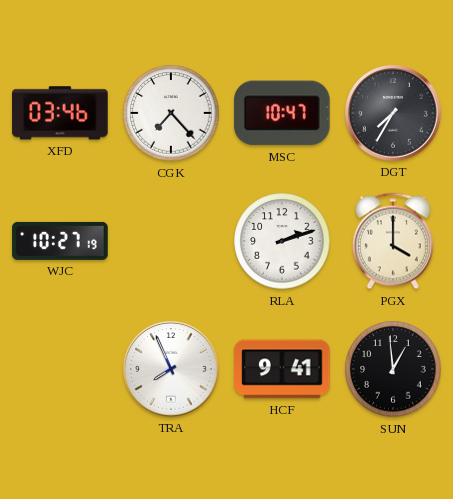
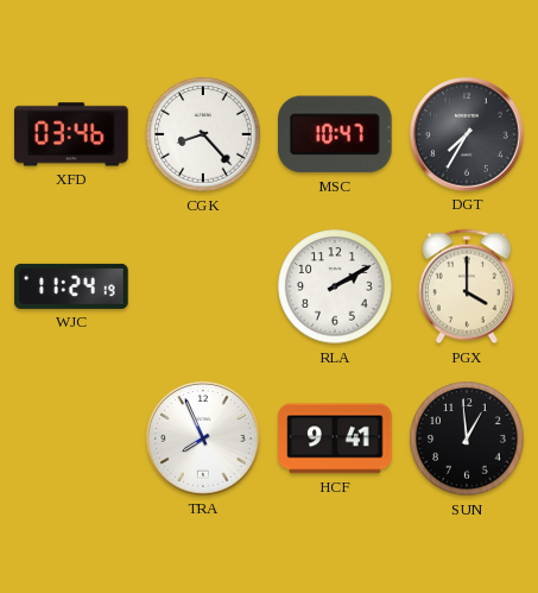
CGK: 7:23 -> 8:23 (203, 134)
WJC: 10:27 -> 11:24 (71, 286)
RLA: 2:12 -> 2:10 (335, 286)
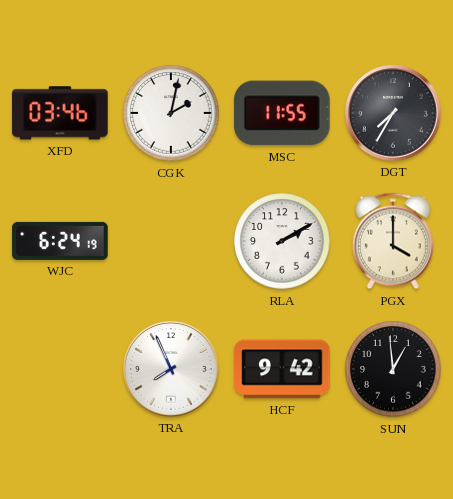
CGK: 8:23 -> 2:02 (171, 113)
MSC: 10:47 -> 11:55 (282, 113)
WJC: 11:24 -> 6:24 (60, 241)
HCF: 9:41 -> 9:42 (282, 369)
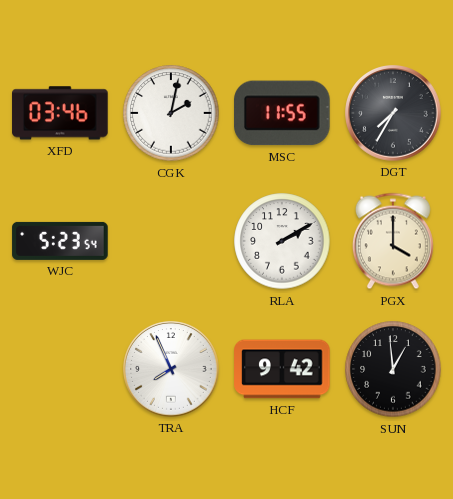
WJC: 6:24 -> 5:23 (60, 241)
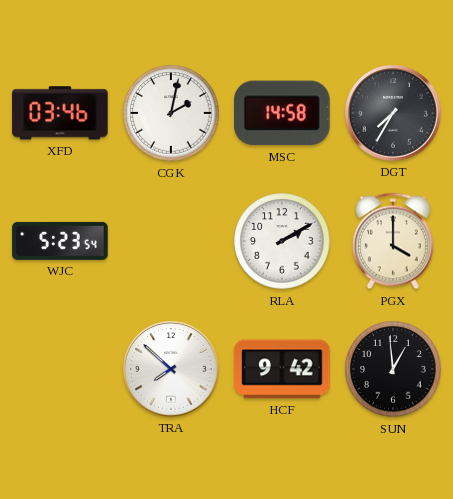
MSC: 11:55 -> 14:58 (282, 113)
TRA: 7:56 -> 7:52 (171, 369)
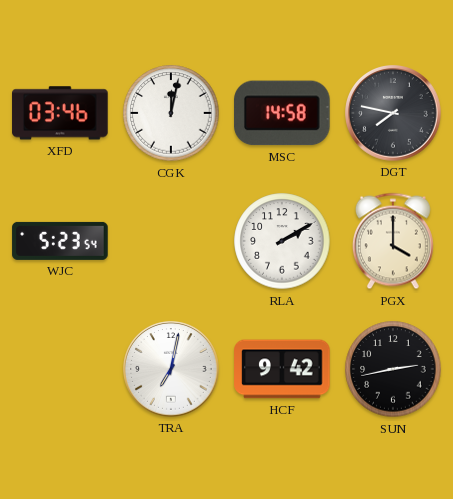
CGK: 2:02 -> 12:02 (171, 113)
DGT: 7:35 -> 7:47 (393, 113)
TRA: 7:52 -> 7:02 (171, 369)
SUN: 12:59 -> 2:43 (393, 369)
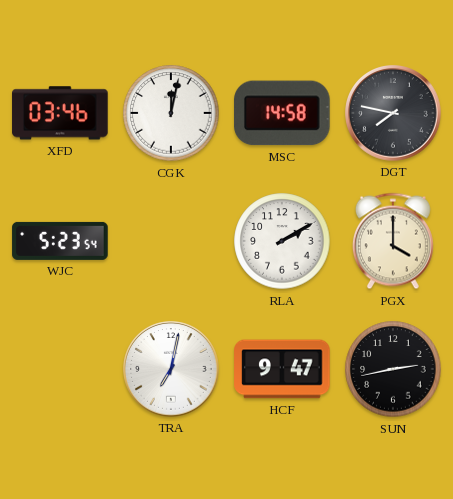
HCF: 9:42 -> 9:47 (282, 369)
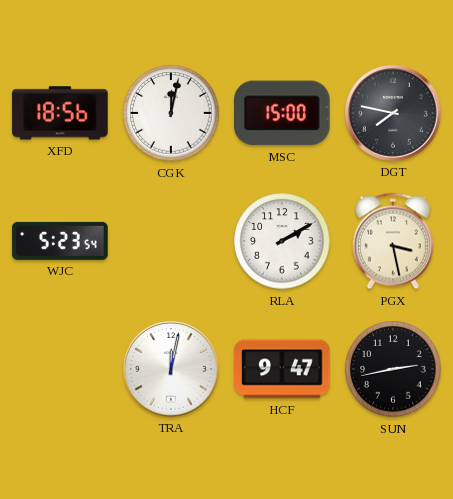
XFD: 03:46 -> 18:56 (60, 113)
MSC: 14:58 -> 15:00 (282, 113)
PGX: 4:00 -> 3:28 (393, 241)
TRA: 7:02 -> 12:02 (171, 369)
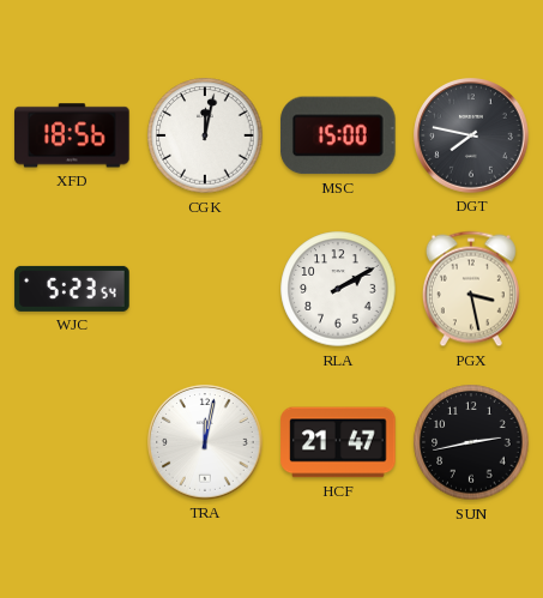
HCF: 9:47 -> 21:47 (338, 442)
